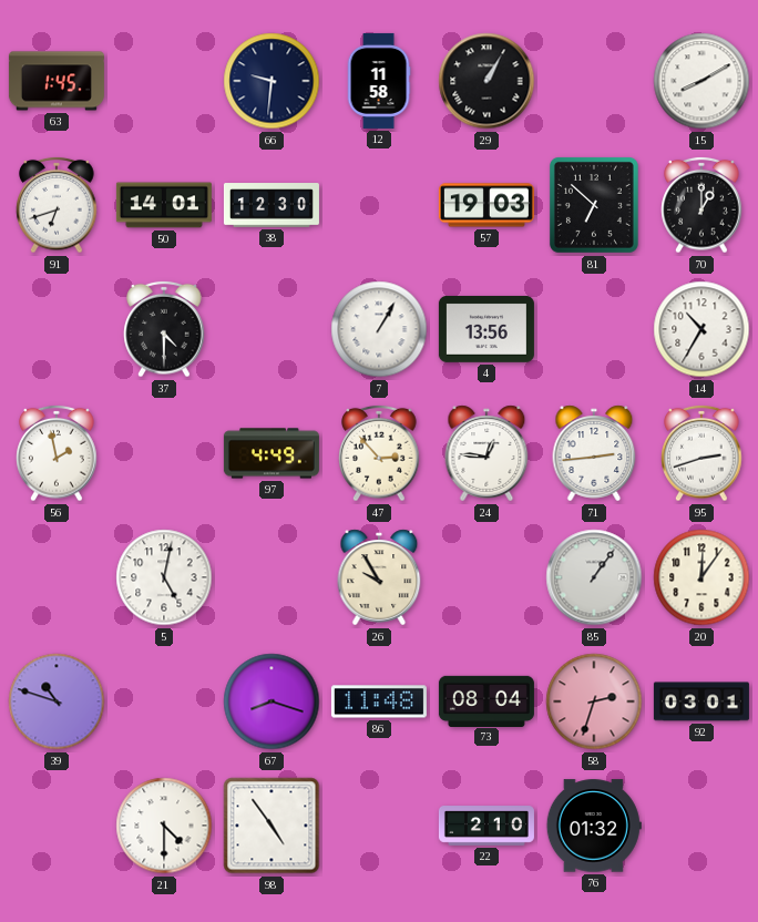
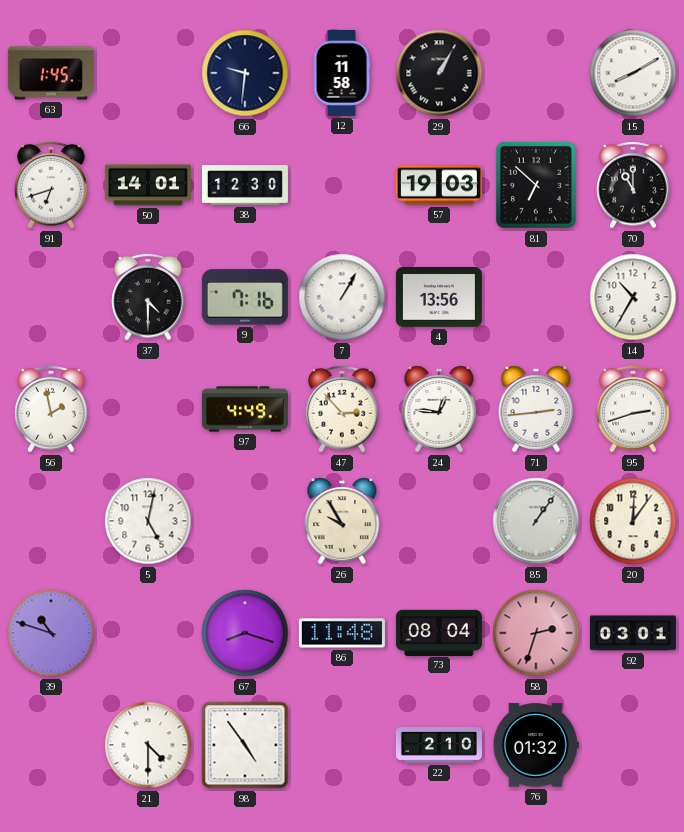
70: 1:00 -> 11:00 (633, 185)
9: none -> 7:16 (245, 297)
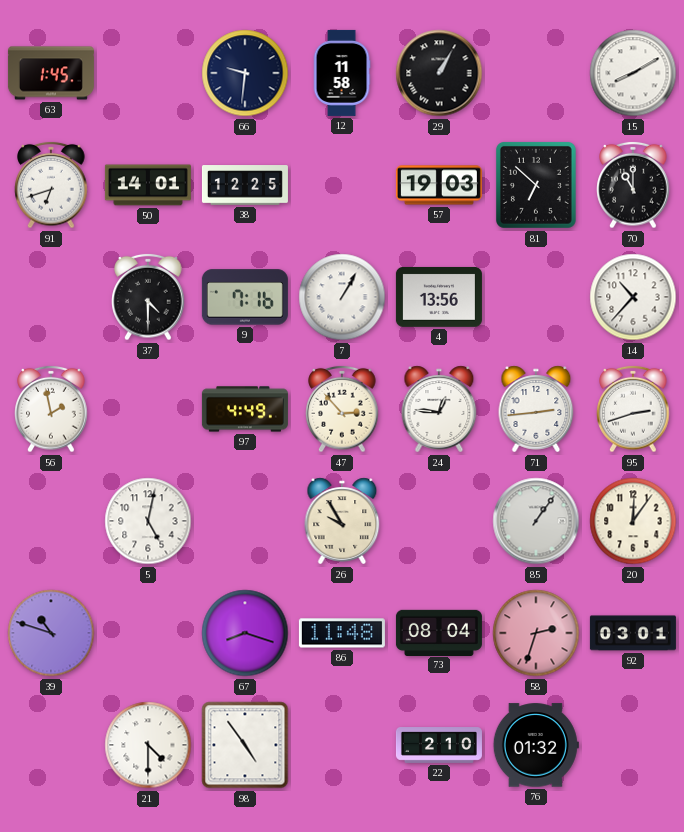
38: 12:30 -> 12:25 (245, 185)
14: 10:35 -> 10:37 (633, 297)
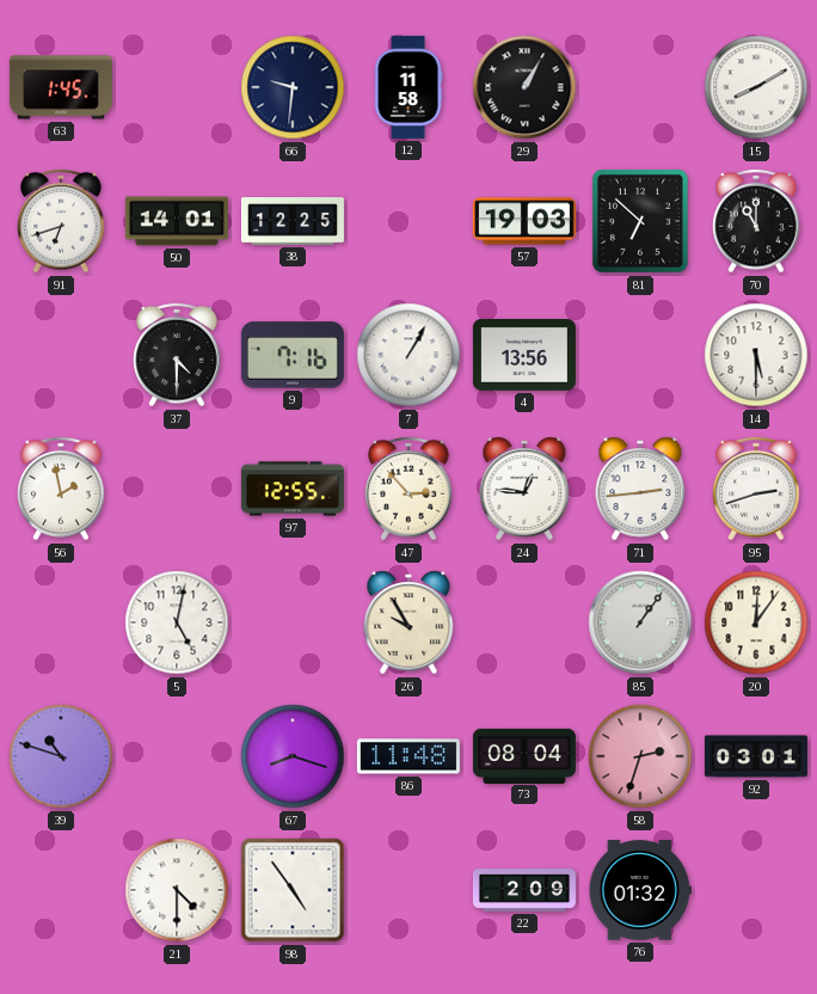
14: 10:37 -> 5:30 (756, 355)
97: 4:49 -> 12:55 (293, 489)
22: 2:10 -> 2:09 (524, 891)
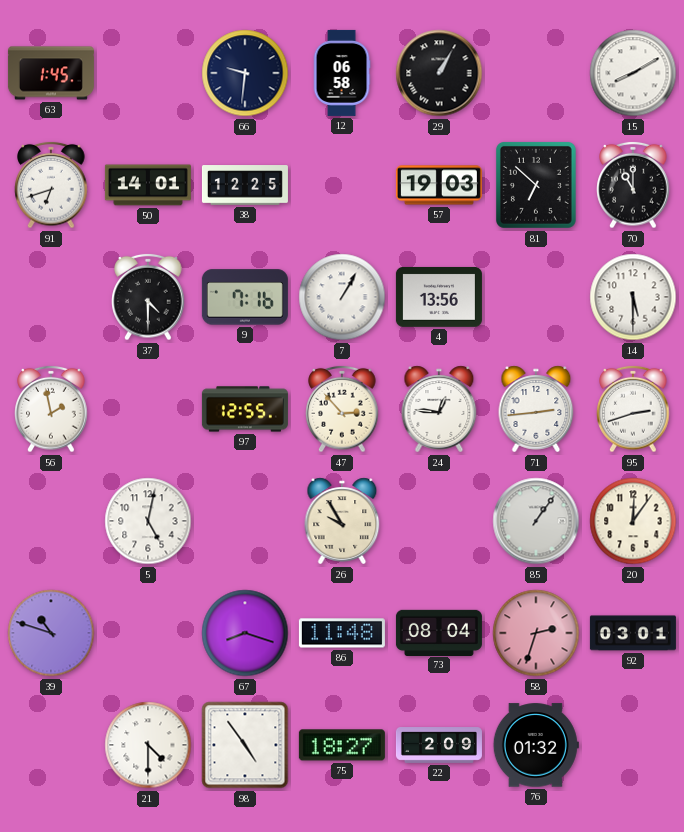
12: 11:58 -> 06:58 (342, 73)
75: none -> 18:27 (342, 745)
